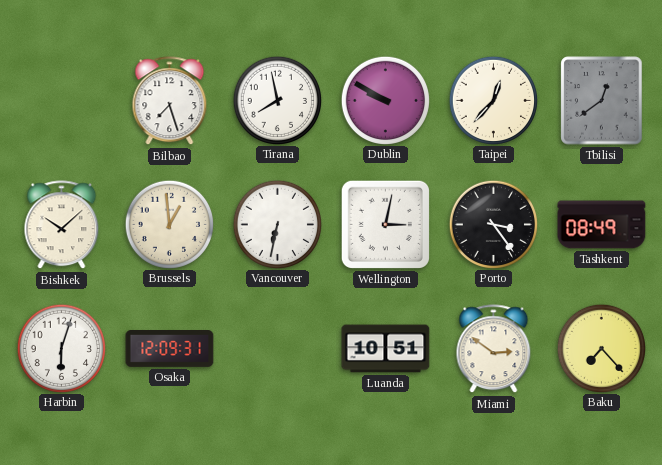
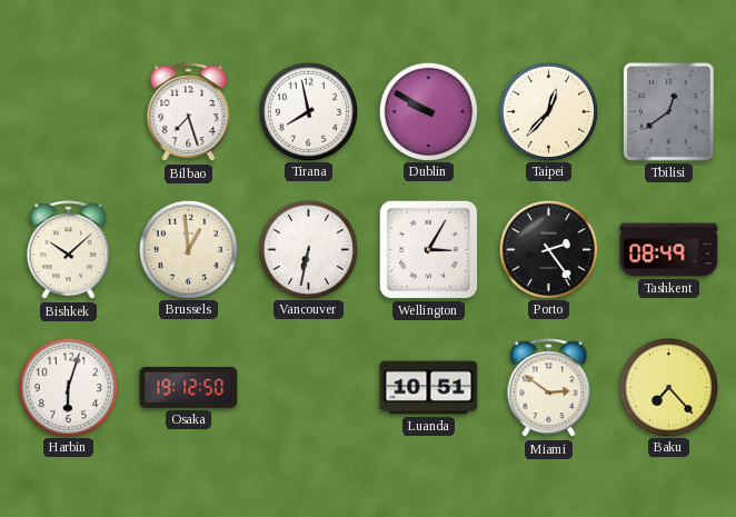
Wellington: 3:02 -> 3:05 (428, 249)
Porto: 3:24 -> 2:24 (548, 249)
Osaka: 12:09 -> 19:12 (189, 388)
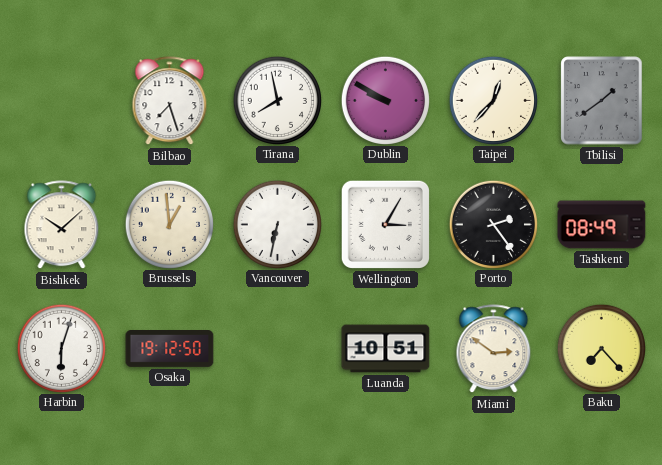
Tbilisi: 12:39 -> 1:39 (602, 101)
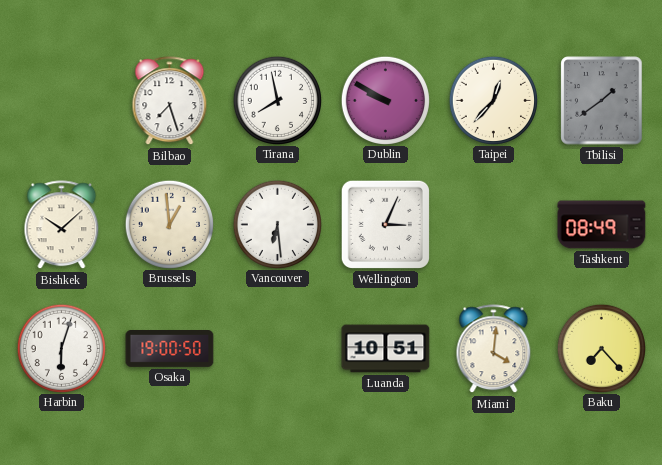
Vancouver: 6:32 -> 6:29 (277, 224)
Wellington: 3:05 -> 3:04 (385, 224)
Porto: 2:24 -> none (493, 224)
Osaka: 19:12 -> 19:00 (170, 349)
Miami: 2:51 -> 4:01 (494, 349)
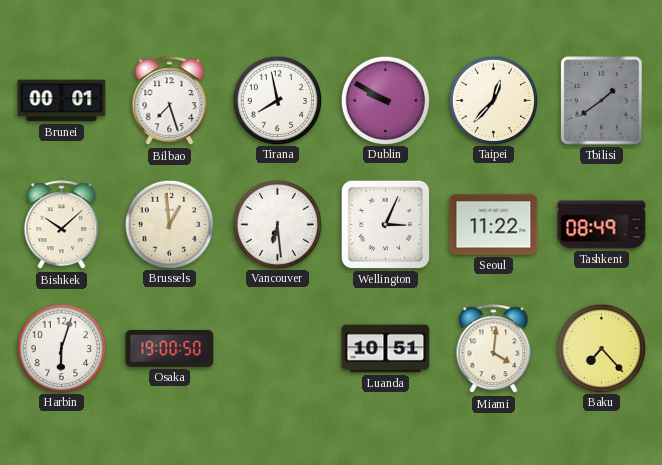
Brunei: none -> 00:01 (62, 101)
Seoul: none -> 11:22 (494, 225)
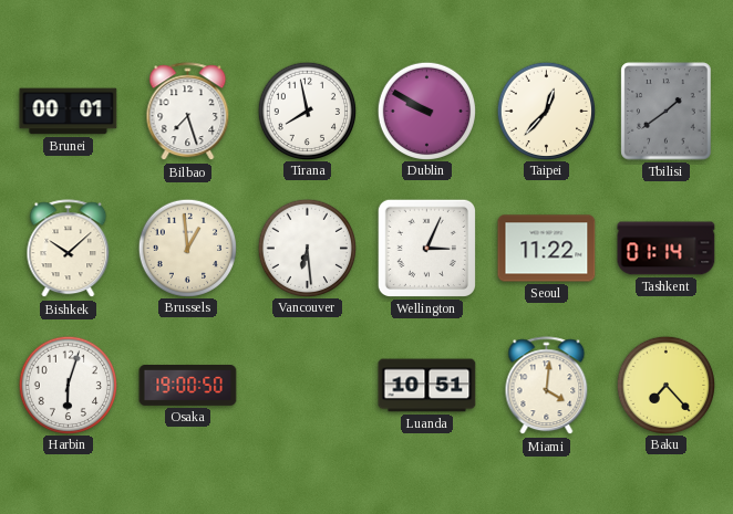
Tashkent: 08:49 -> 01:14 (667, 249)
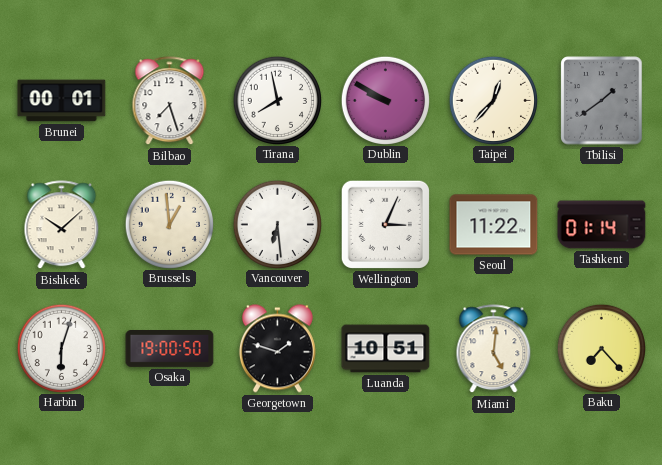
Georgetown: none -> 1:48 (277, 349)
Miami: 4:01 -> 5:01 (494, 349)
